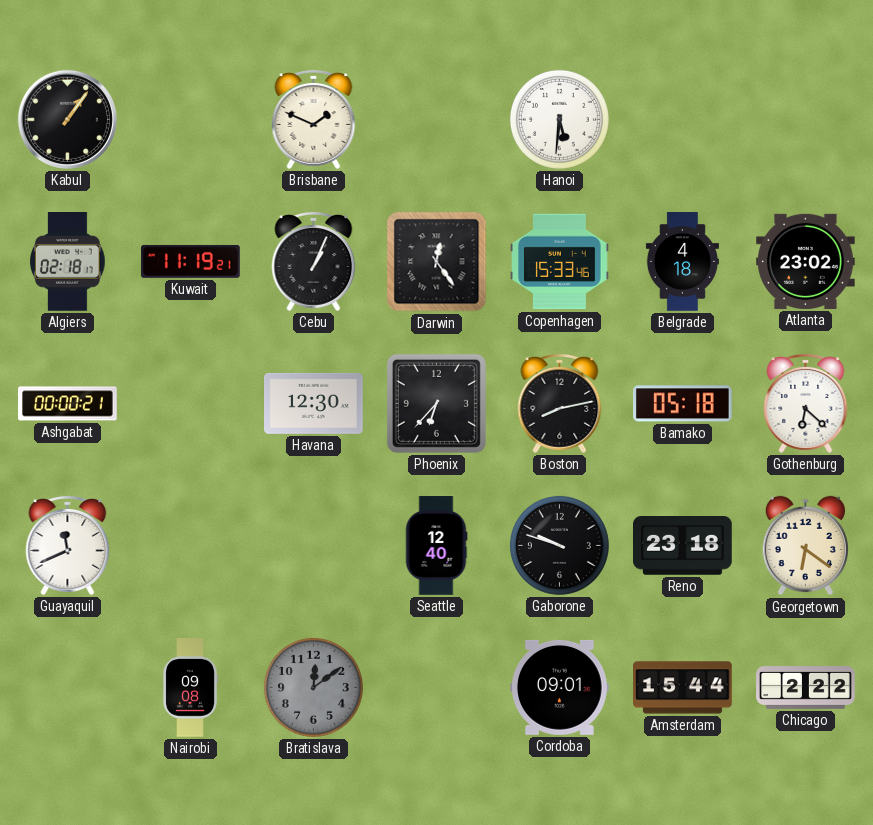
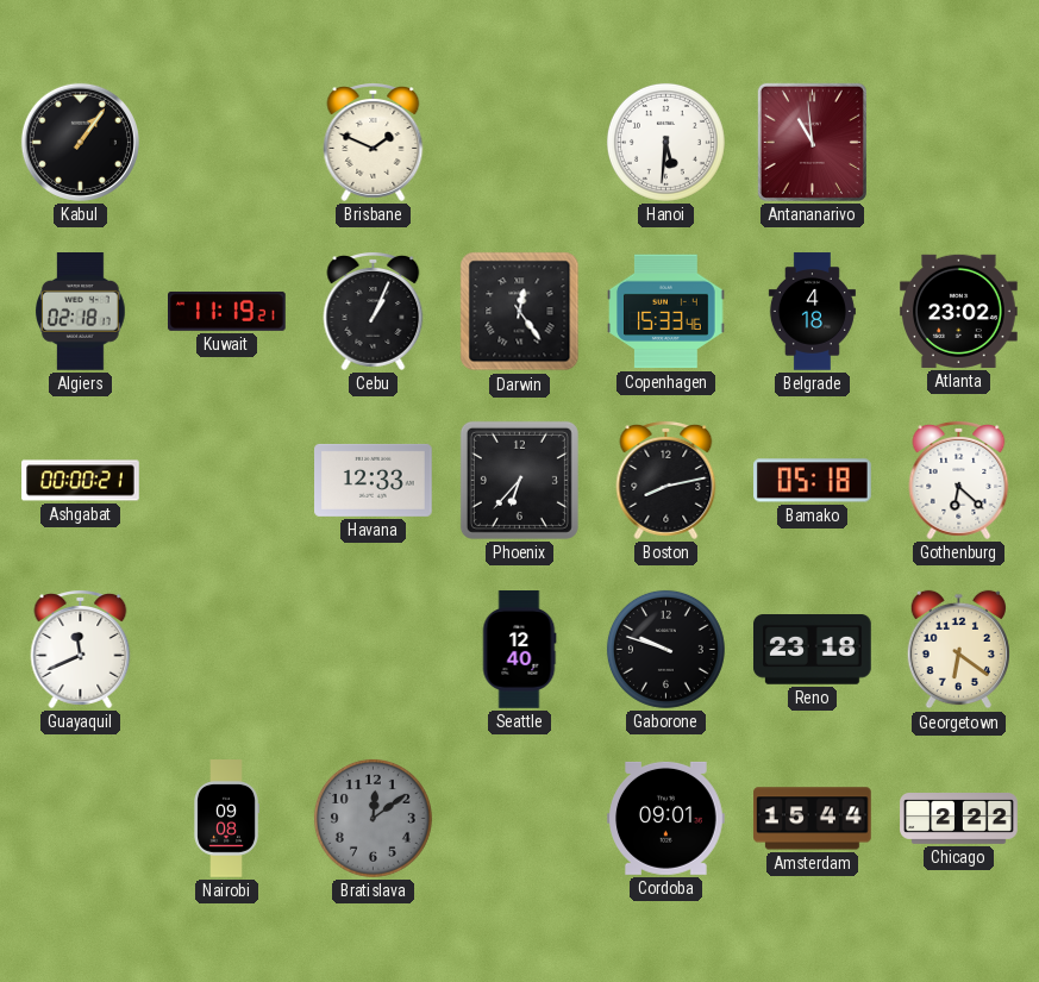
Antananarivo: none -> 10:59 (812, 142)
Havana: 12:30 -> 12:33 (374, 480)
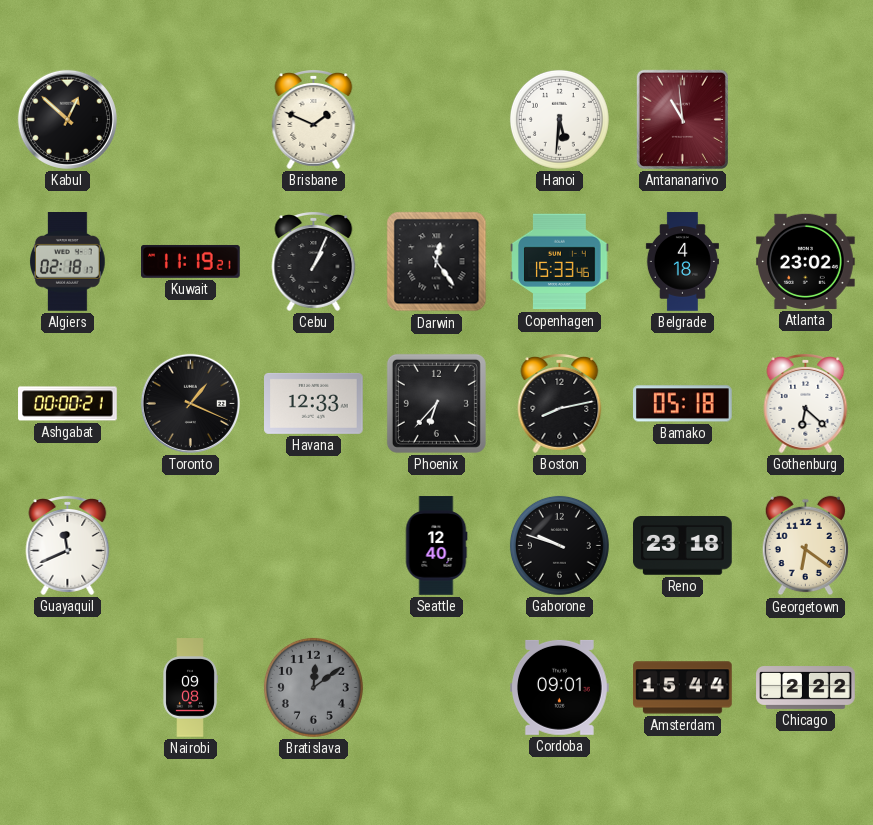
Kabul: 1:06 -> 12:52 (67, 119)
Toronto: none -> 1:19 (190, 403)
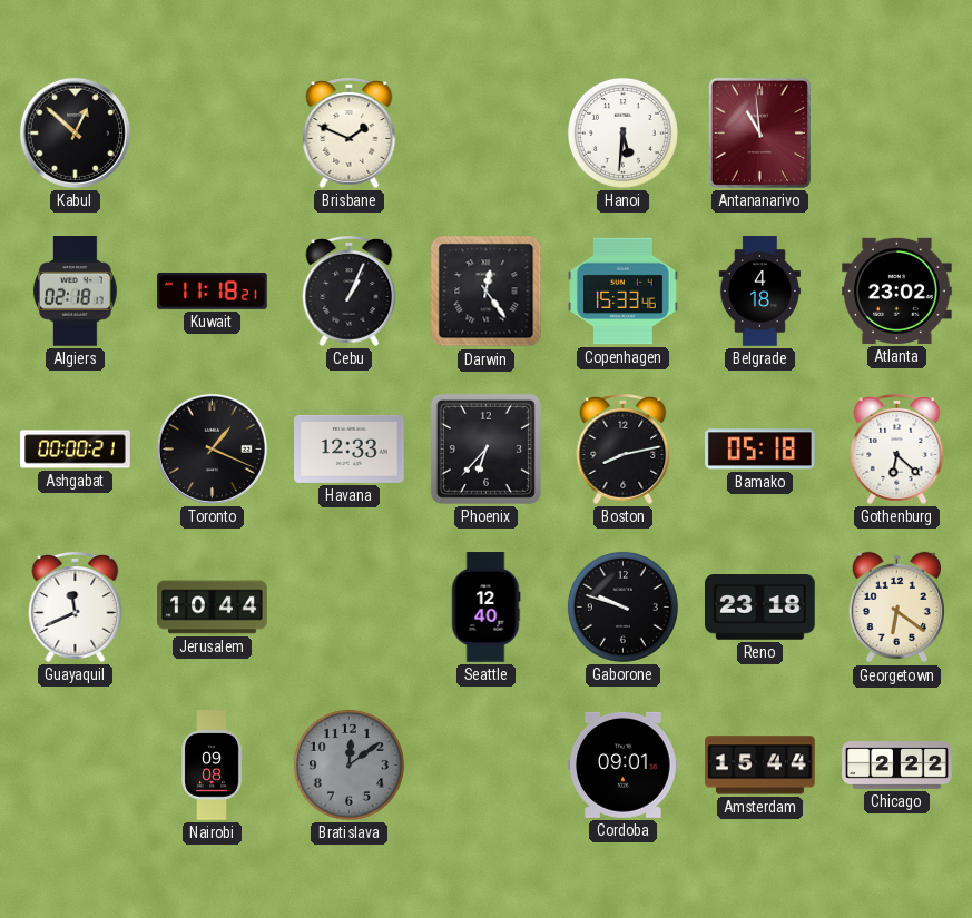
Kuwait: 11:19 -> 11:18 (213, 290)
Jerusalem: none -> 10:44 (213, 608)
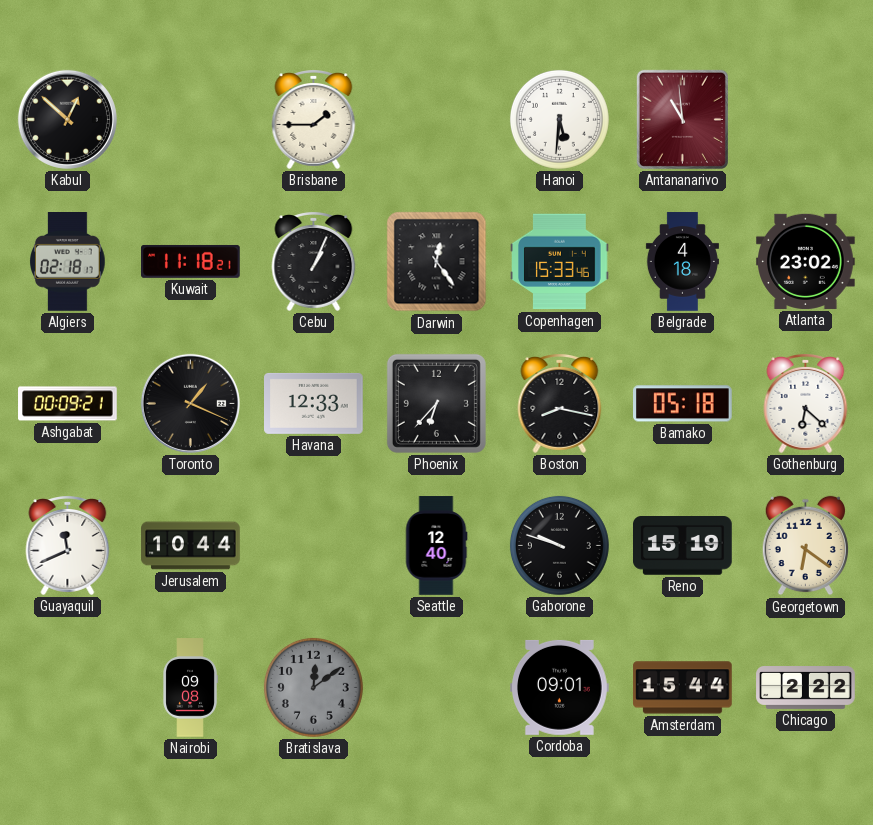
Brisbane: 1:49 -> 1:45 (314, 120)
Ashgabat: 00:00 -> 00:09 (68, 404)
Boston: 8:13 -> 8:17 (560, 404)
Reno: 23:18 -> 15:19 (683, 546)
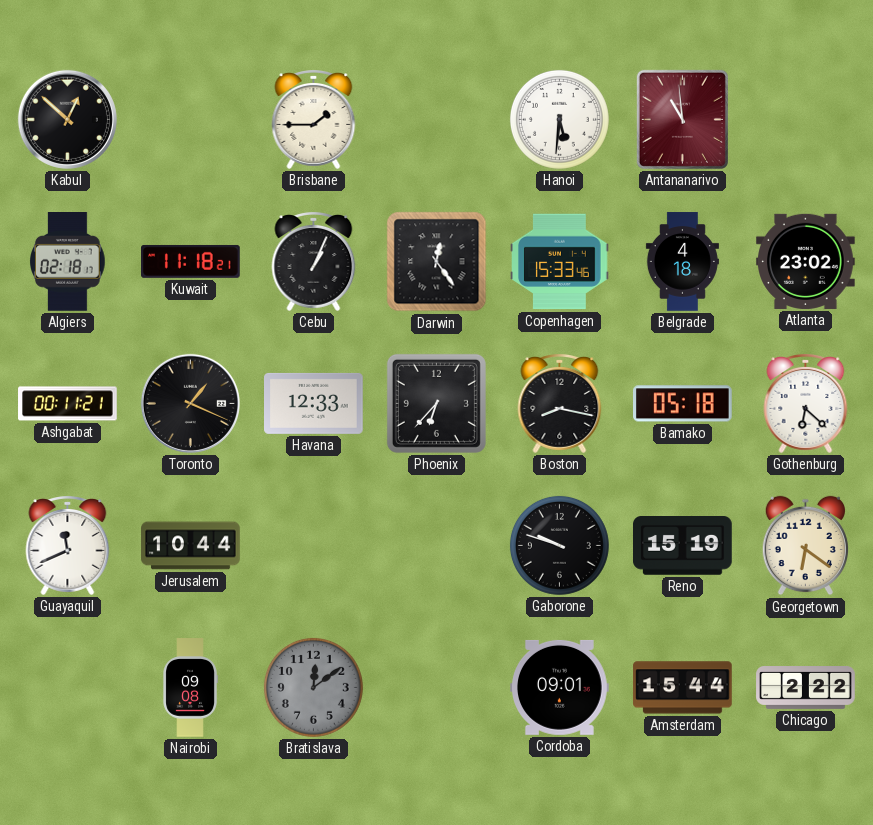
Ashgabat: 00:09 -> 00:11 (68, 404)
Seattle: 12:40 -> none (436, 546)
